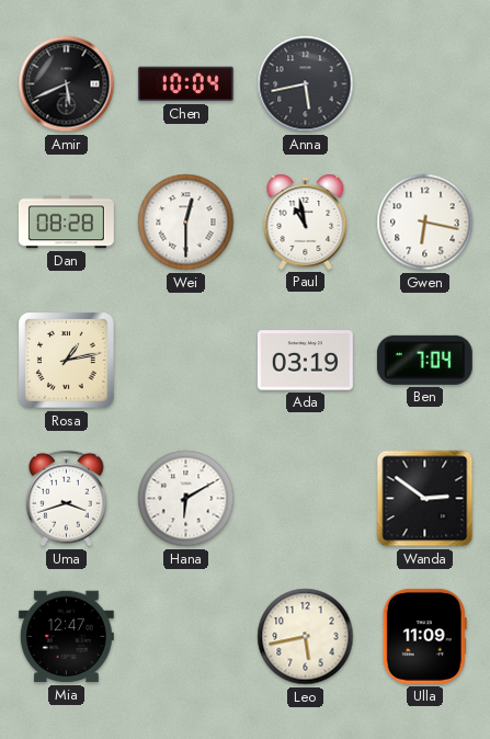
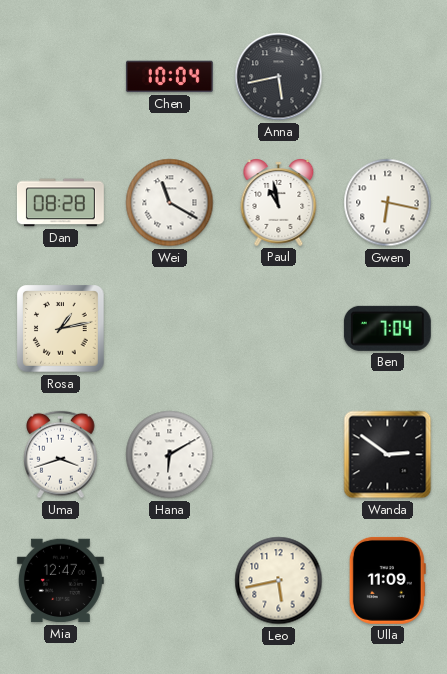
Amir: 5:41 -> none (67, 84)
Wei: 12:30 -> 11:20 (170, 203)
Ada: 03:19 -> none (305, 361)
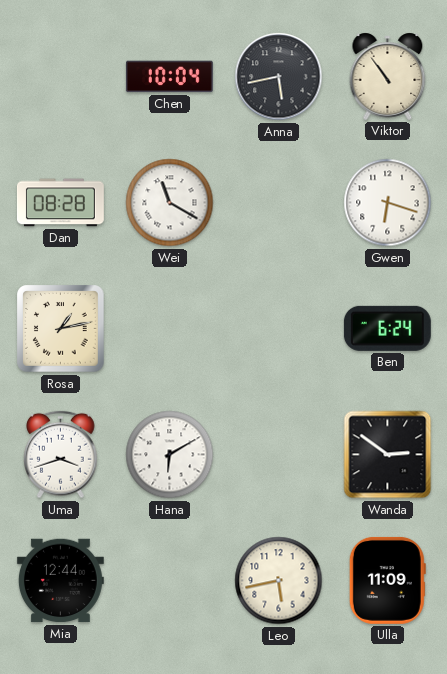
Viktor: none -> 10:54 (388, 76)
Paul: 10:58 -> none (279, 202)
Gwen: 6:17 -> 6:18 (388, 203)
Ben: 7:04 -> 6:24 (387, 328)
Mia: 12:47 -> 12:44 (60, 581)
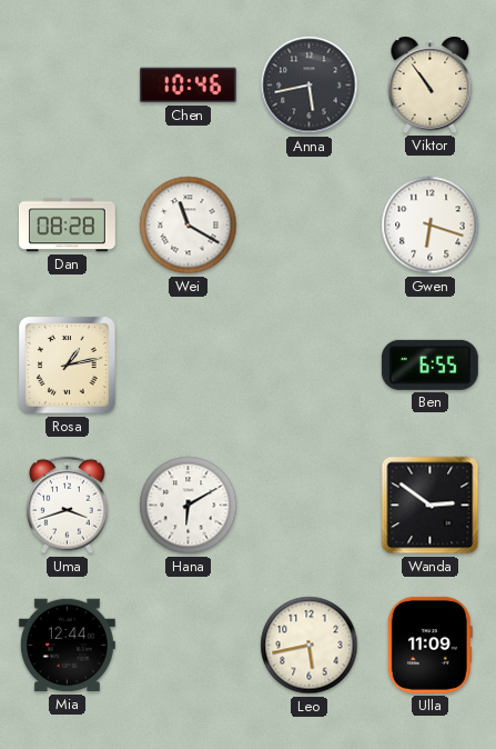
Chen: 10:04 -> 10:46 (188, 86)
Ben: 6:24 -> 6:55 (429, 364)
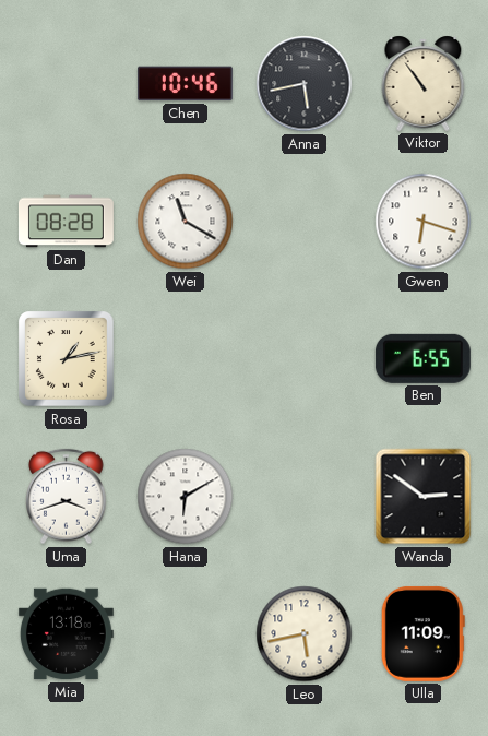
Mia: 12:44 -> 13:18 (66, 634)
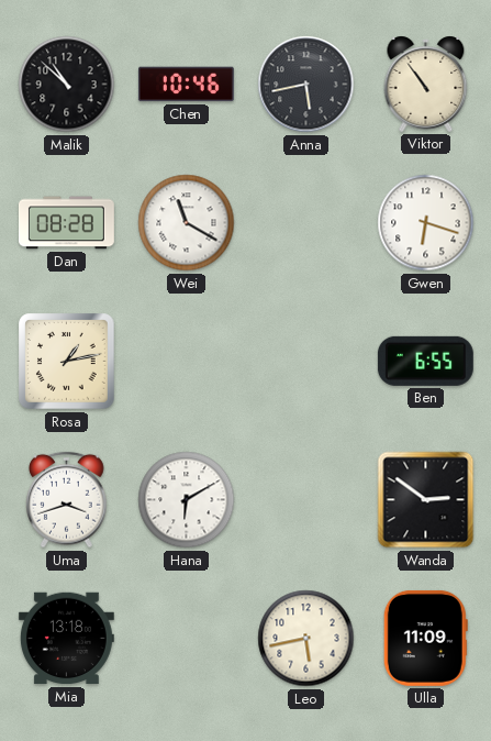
Malik: none -> 10:52 (67, 85)
